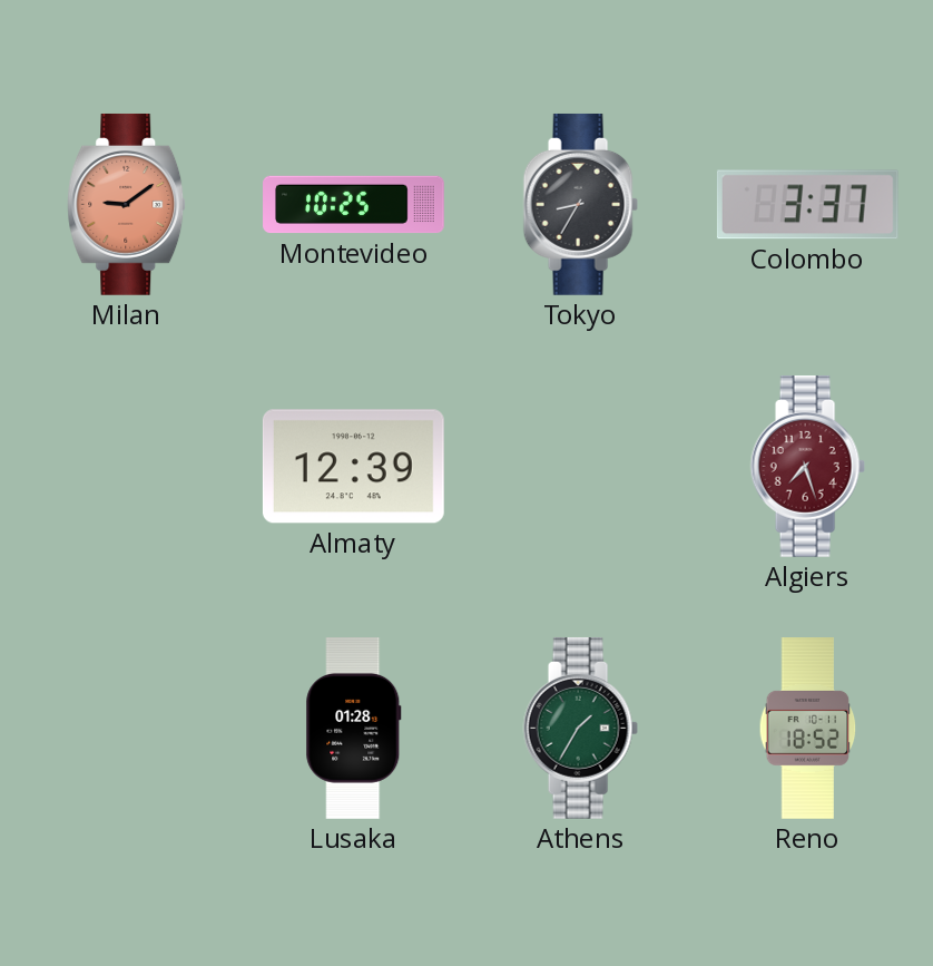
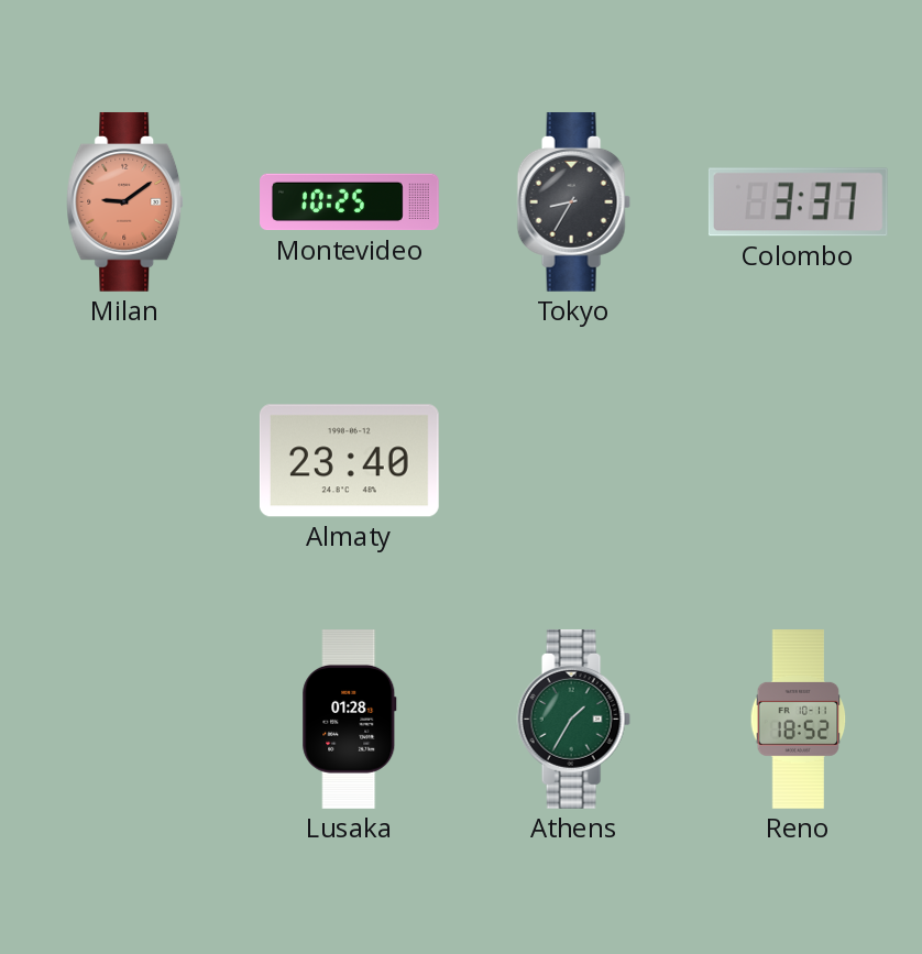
Almaty: 12:39 -> 23:40 (349, 461)
Algiers: 7:27 -> none (807, 466)
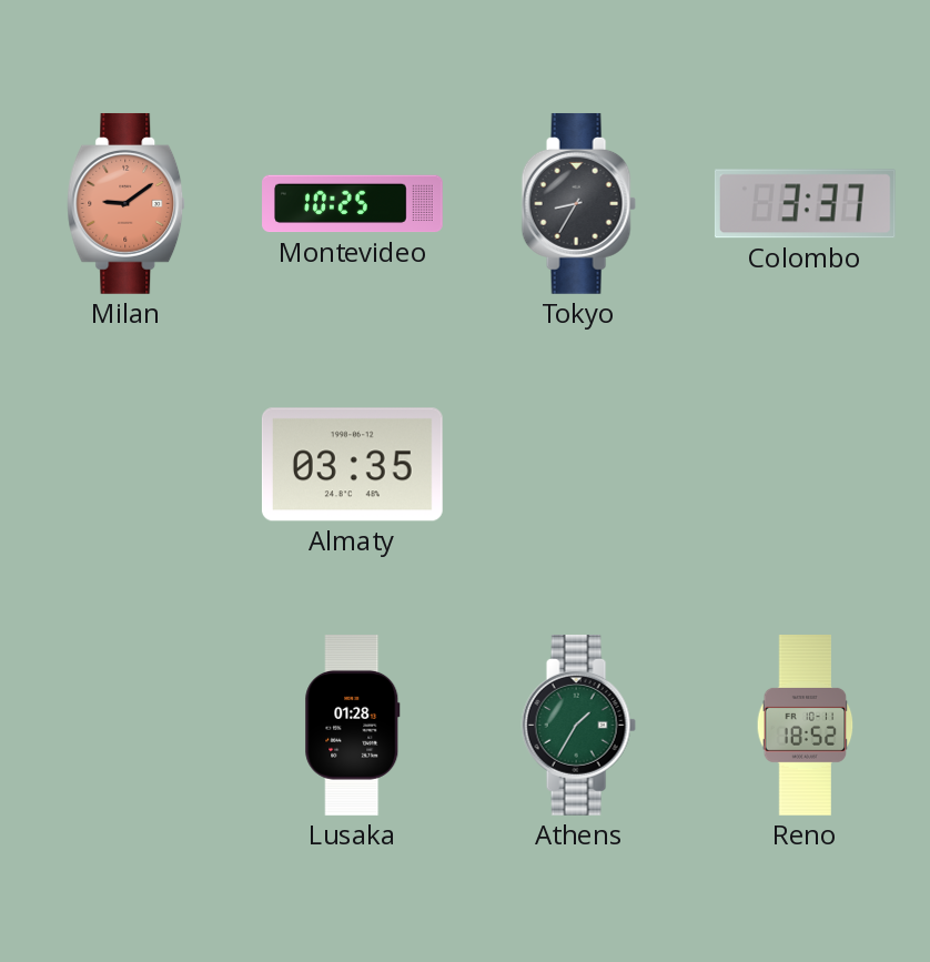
Almaty: 23:40 -> 03:35 (352, 465)
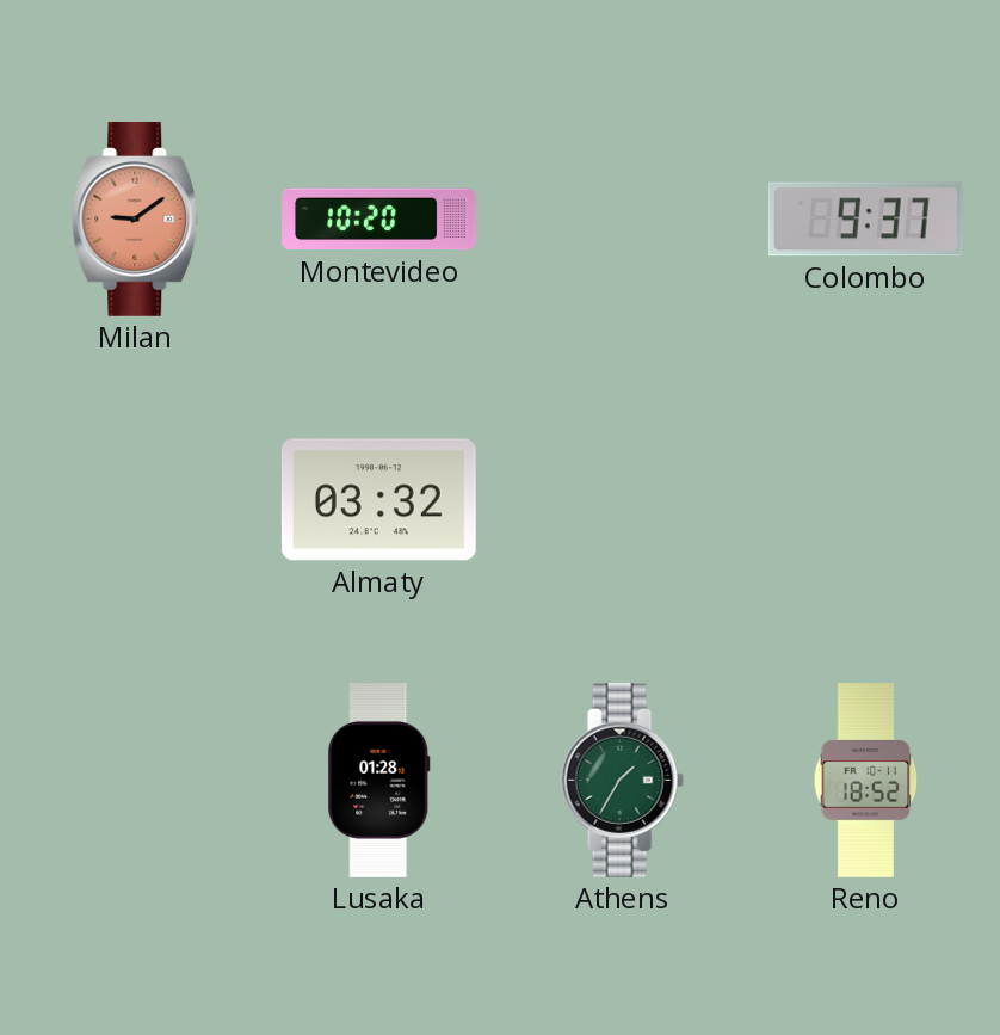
Montevideo: 10:25 -> 10:20 (379, 220)
Tokyo: 8:35 -> none (578, 203)
Colombo: 3:37 -> 9:37 (865, 220)
Almaty: 03:35 -> 03:32 (378, 500)
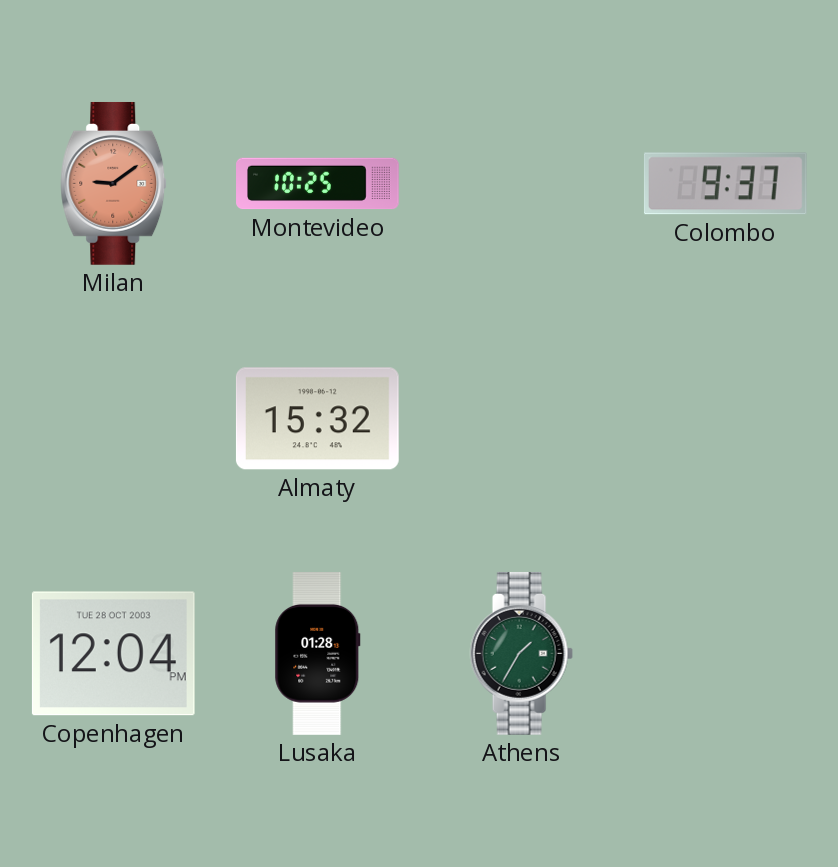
Montevideo: 10:20 -> 10:25 (318, 184)
Almaty: 03:32 -> 15:32 (317, 419)
Copenhagen: none -> 12:04 (113, 654)
Reno: 18:52 -> none (866, 781)
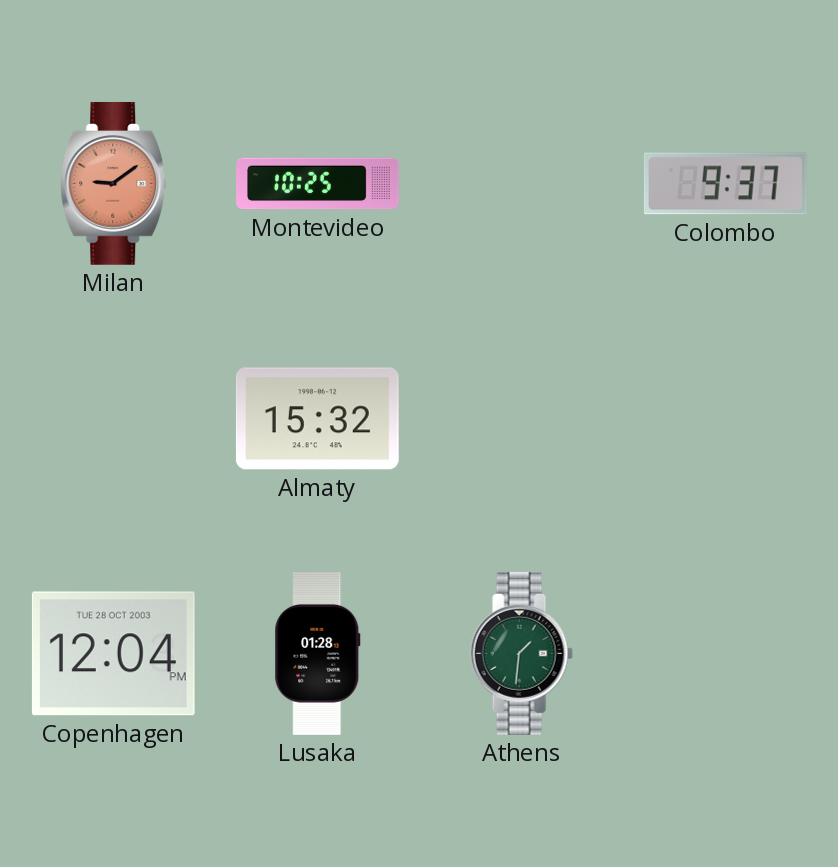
Athens: 1:35 -> 1:31 (521, 653)
